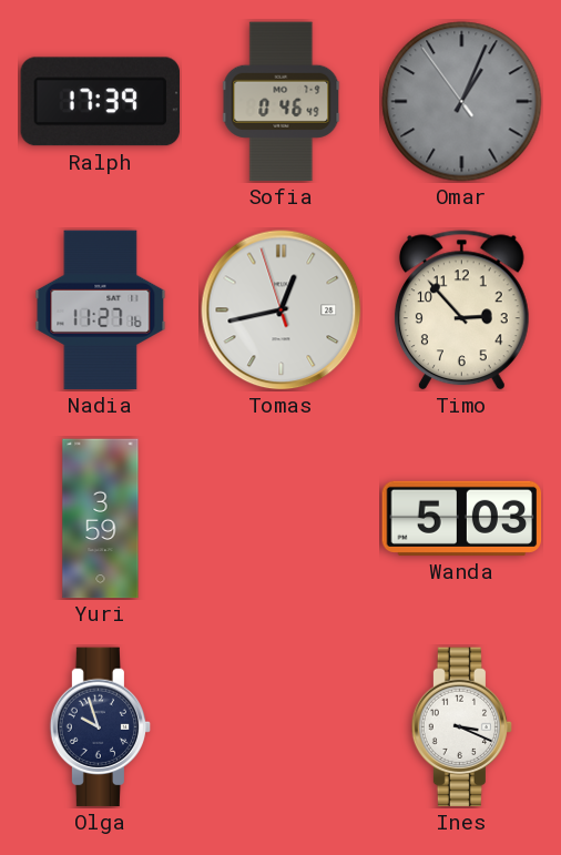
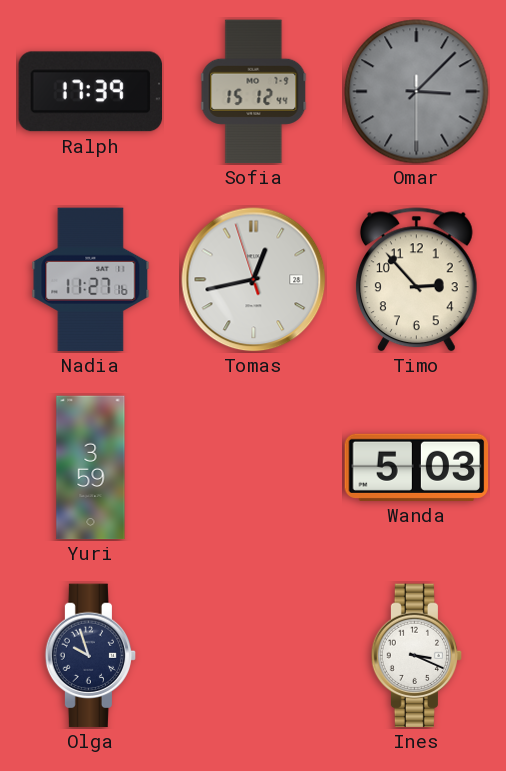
Sofia: 0:46 -> 15:12 (254, 92)
Omar: 1:03 -> 3:07 (417, 92)
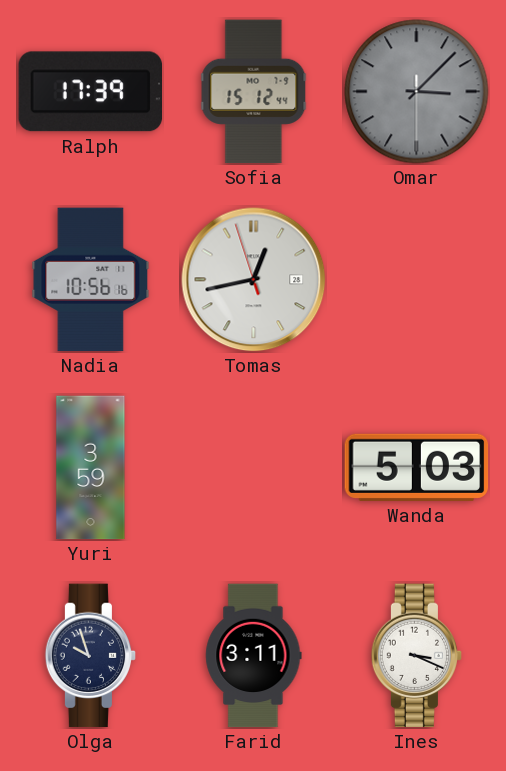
Nadia: 11:27 -> 10:56 (91, 280)
Timo: 2:53 -> none (416, 280)
Farid: none -> 3:11 (254, 656)
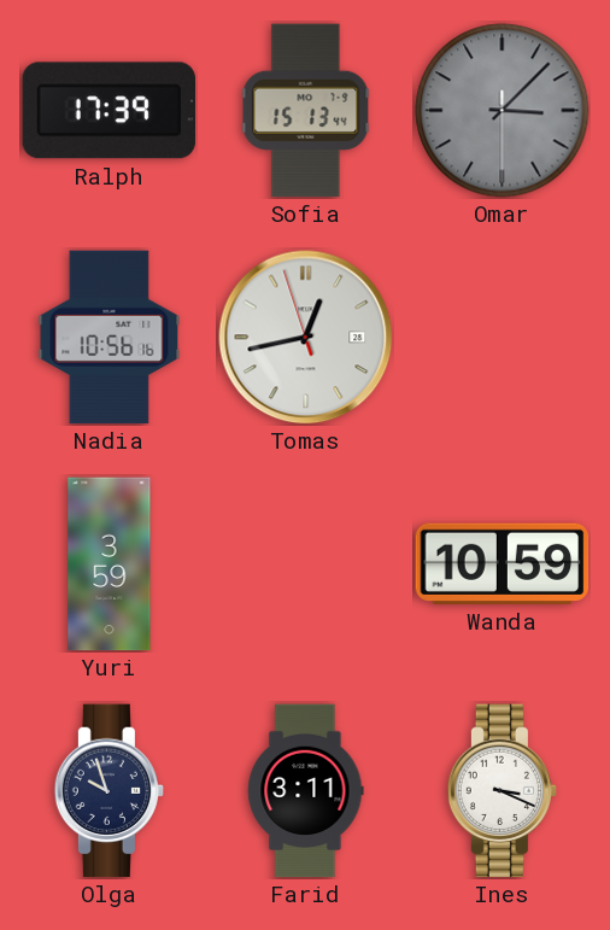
Sofia: 15:12 -> 15:13 (306, 111)
Wanda: 5:03 -> 10:59 (503, 563)
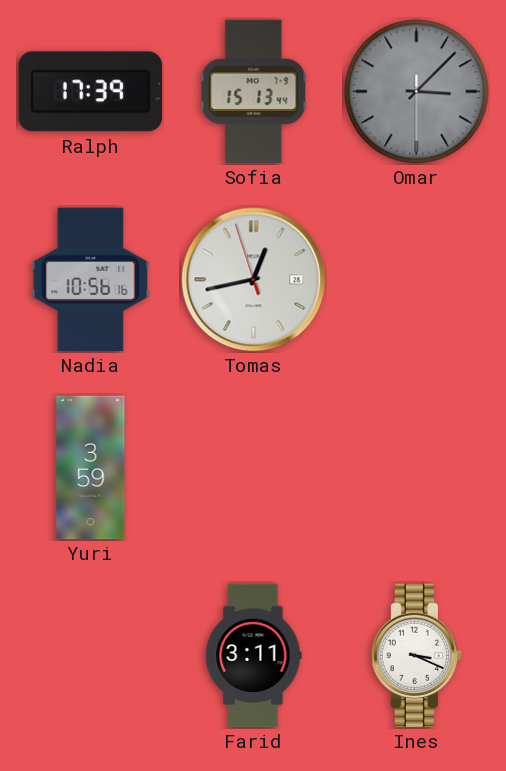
Wanda: 10:59 -> none (503, 563)
Olga: 9:57 -> none (110, 791)
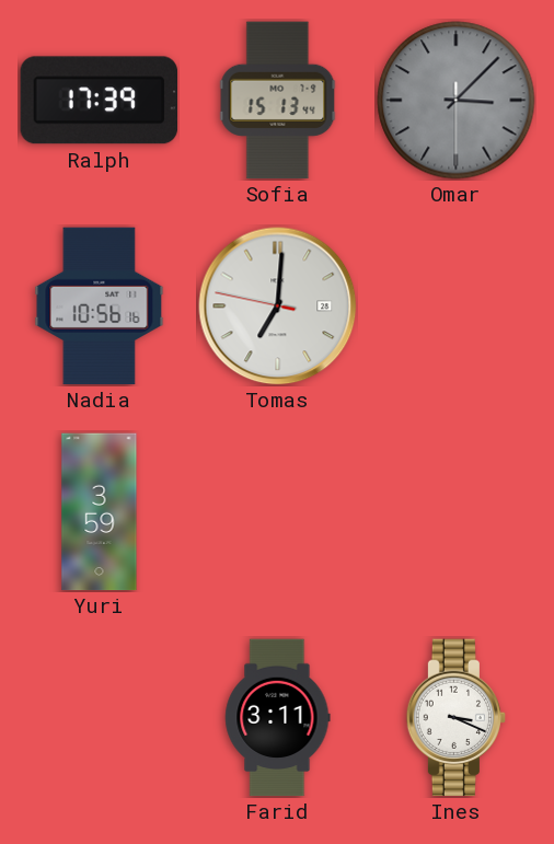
Tomas: 12:42 -> 7:00 (278, 307)
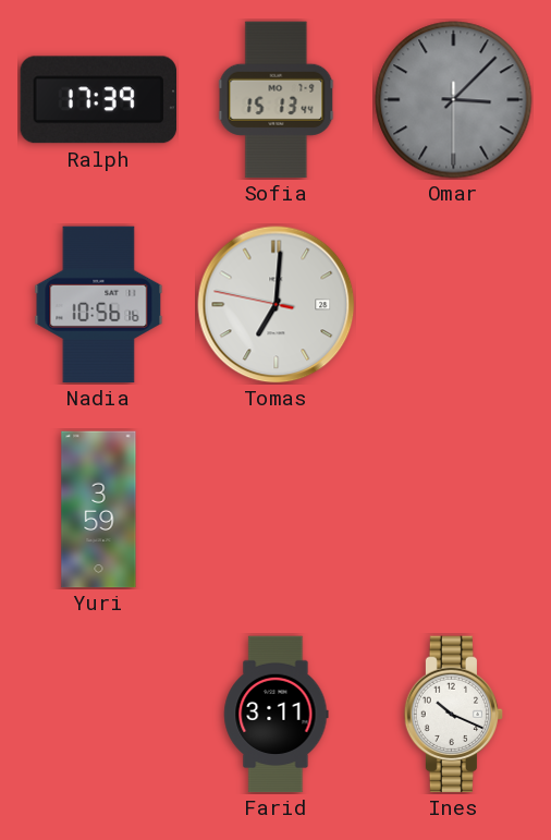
Ines: 3:19 -> 10:19 (454, 715)
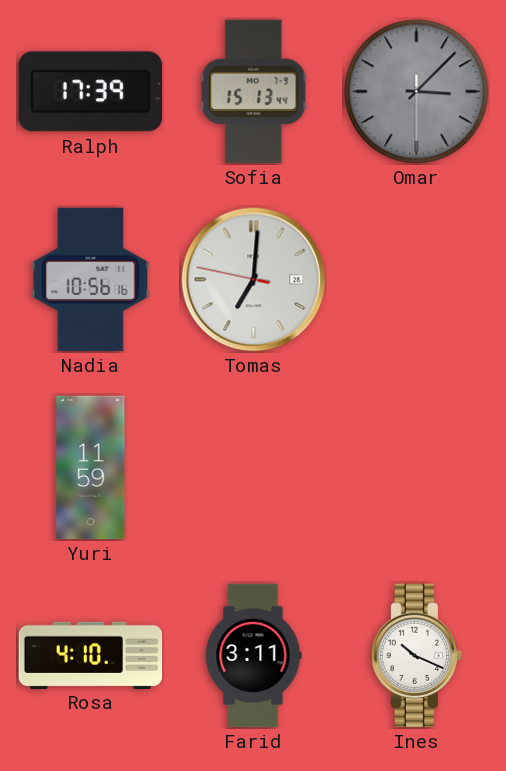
Yuri: 3:59 -> 11:59 (91, 468)
Rosa: none -> 4:10 (91, 655)
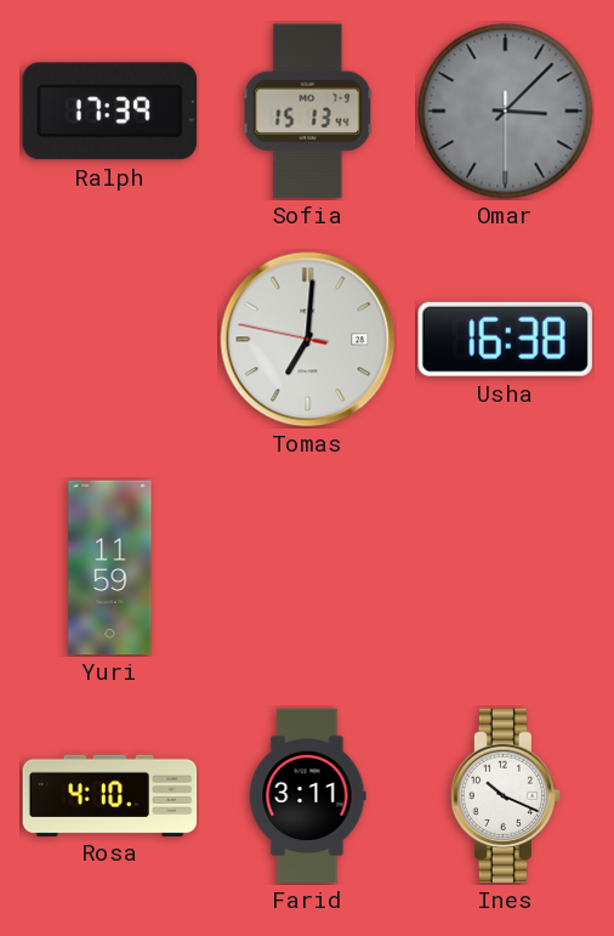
Nadia: 10:56 -> none (91, 280)
Usha: none -> 16:38 (505, 339)
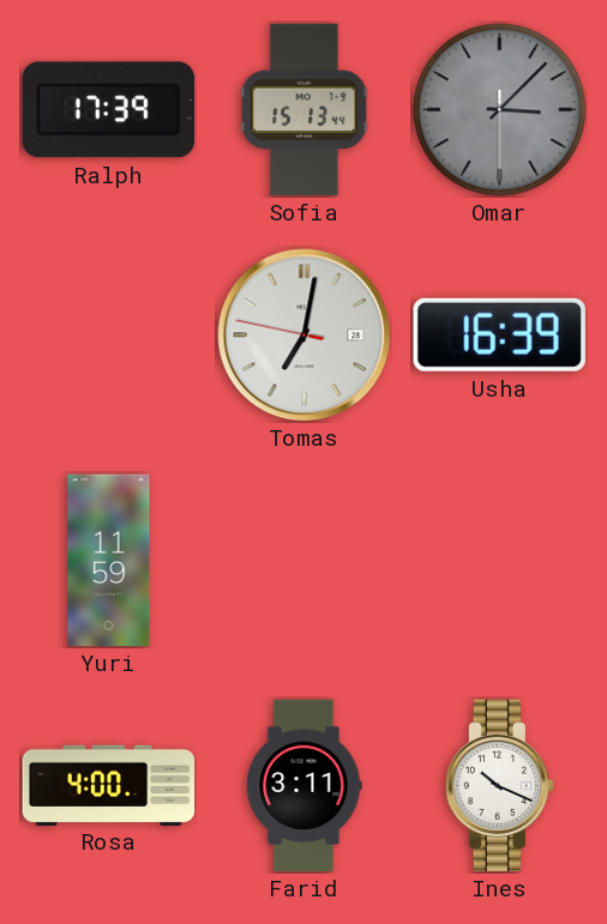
Tomas: 7:00 -> 7:01 (305, 336)
Usha: 16:38 -> 16:39 (499, 334)
Rosa: 4:10 -> 4:00 (109, 785)
